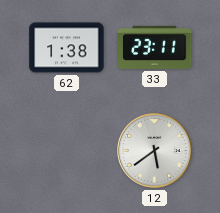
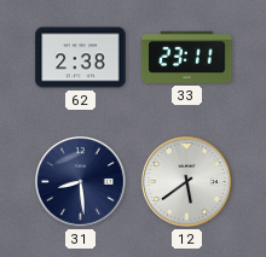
62: 1:38 -> 2:38 (81, 58)
31: none -> 8:29 (81, 182)
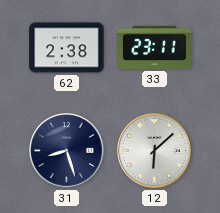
31: 8:29 -> 8:27 (67, 151)
12: 5:39 -> 6:08 (155, 151)
